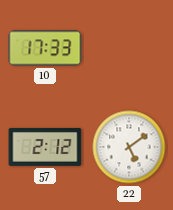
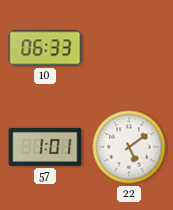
10: 17:33 -> 06:33 (45, 48)
57: 2:12 -> 1:01 (45, 147)
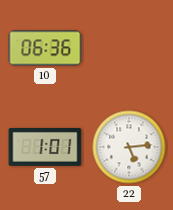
10: 06:33 -> 06:36 (45, 48)
22: 5:09 -> 5:14 (129, 147)
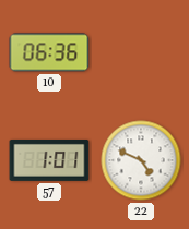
22: 5:14 -> 4:49 (141, 160)
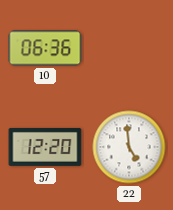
57: 1:01 -> 12:20 (45, 147)
22: 4:49 -> 4:59 (129, 147)
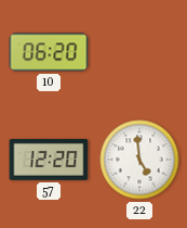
10: 06:36 -> 06:20 (49, 52)
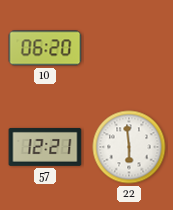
57: 12:20 -> 12:21 (45, 147)
22: 4:59 -> 5:59 (129, 147)
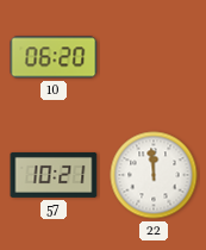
57: 12:21 -> 10:21 (54, 175)
22: 5:59 -> 11:59 (154, 175)
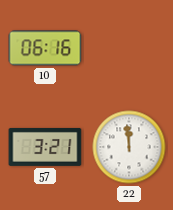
10: 06:20 -> 06:16 (45, 48)
57: 10:21 -> 3:21 (45, 147)
